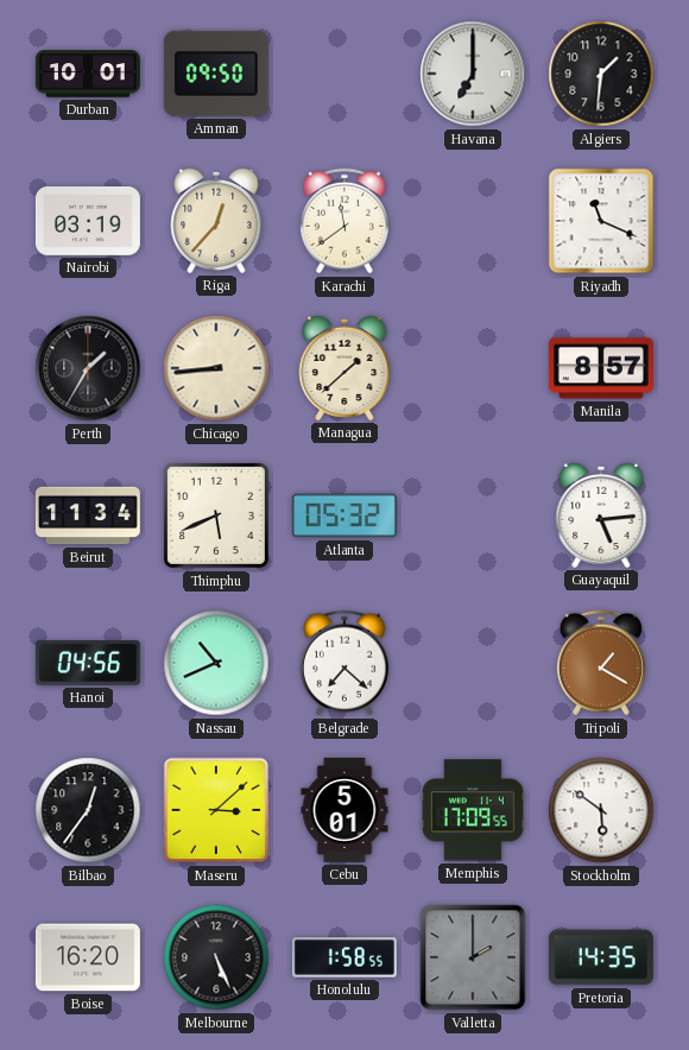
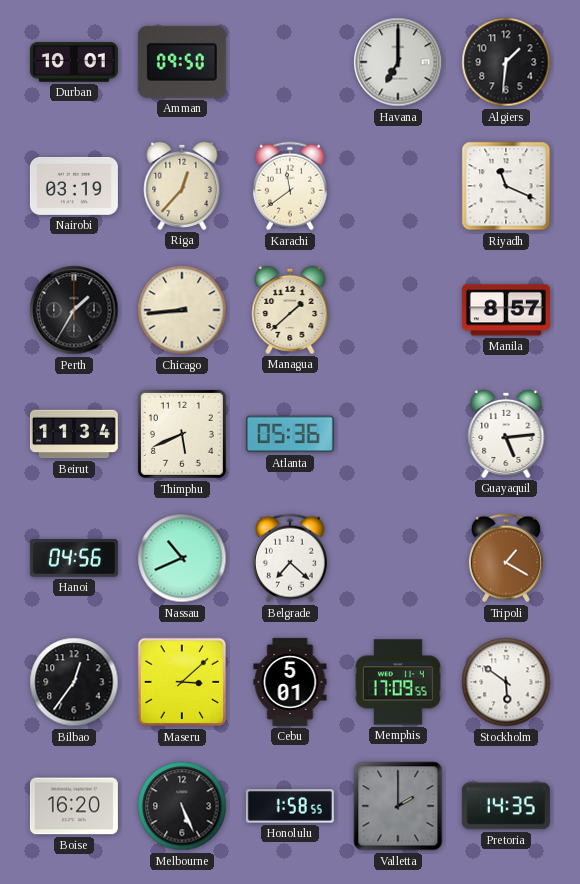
Atlanta: 05:32 -> 05:36 (290, 434)
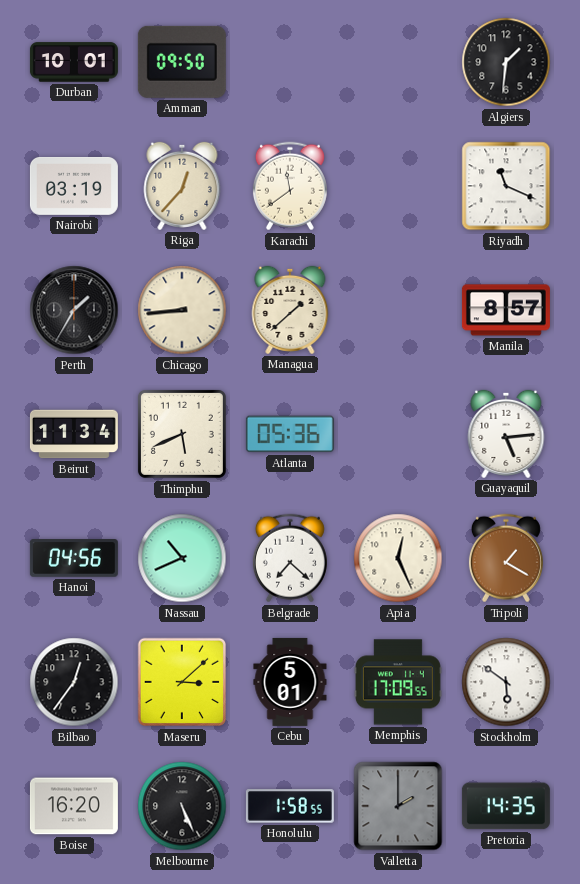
Havana: 7:00 -> none (398, 62)
Apia: none -> 12:26 (398, 558)
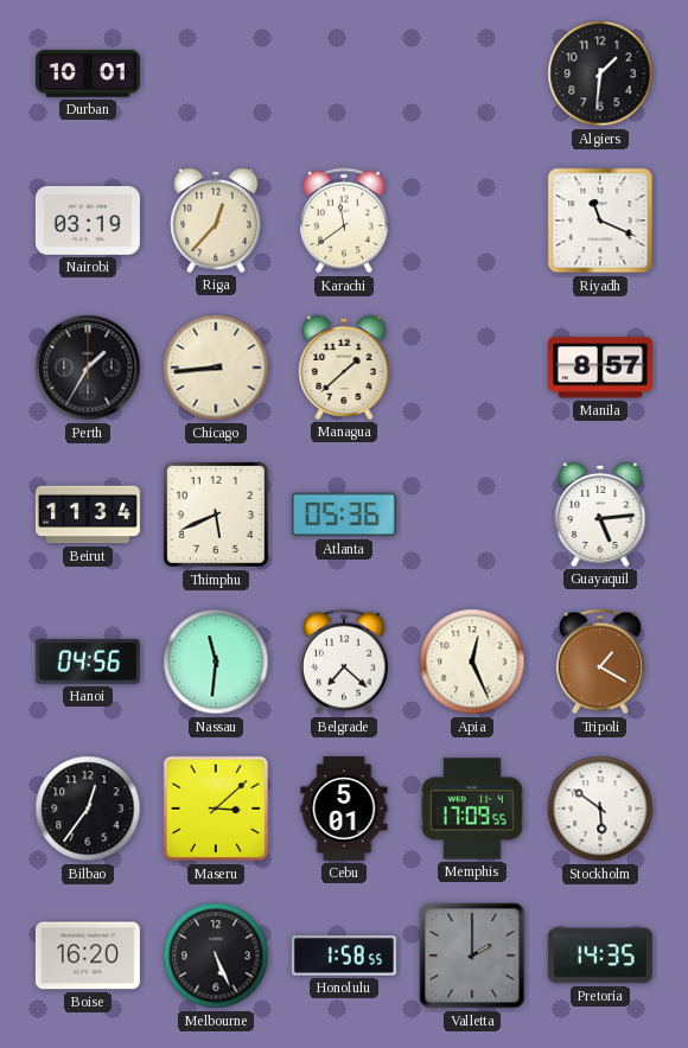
Amman: 09:50 -> none (182, 62)
Nassau: 10:41 -> 11:31 (216, 662)
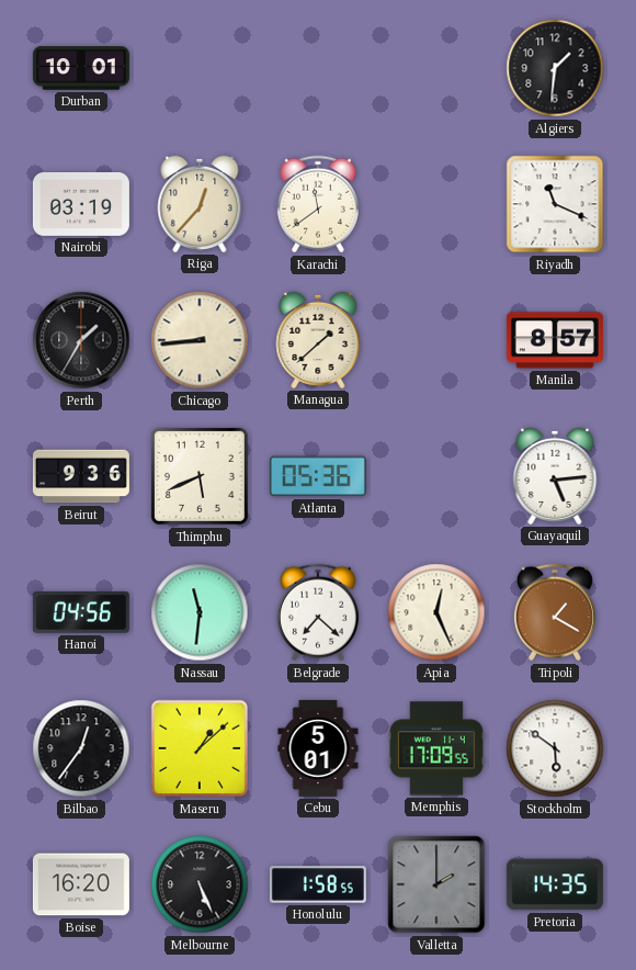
Beirut: 11:34 -> 9:36 (81, 476)
Maseru: 3:08 -> 1:08 (200, 748)
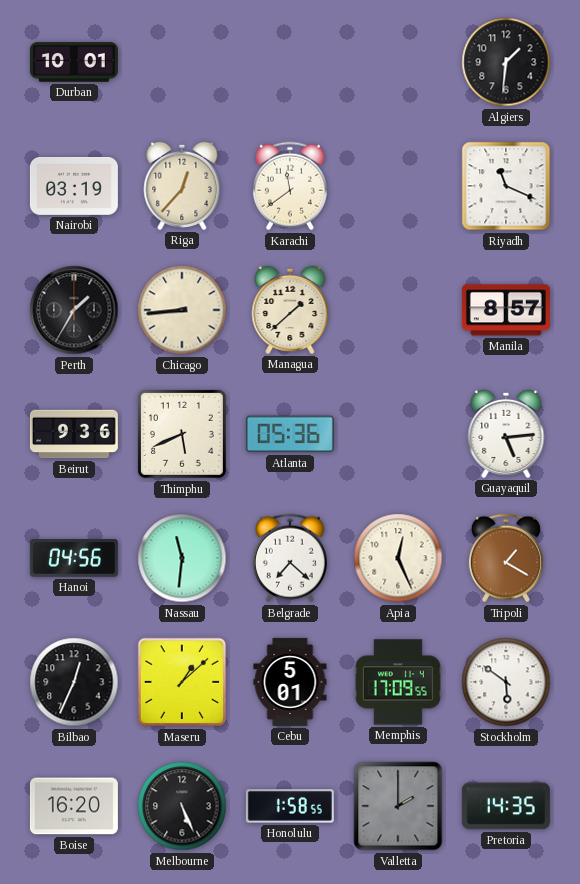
Bilbao: 12:36 -> 12:34 (74, 682)
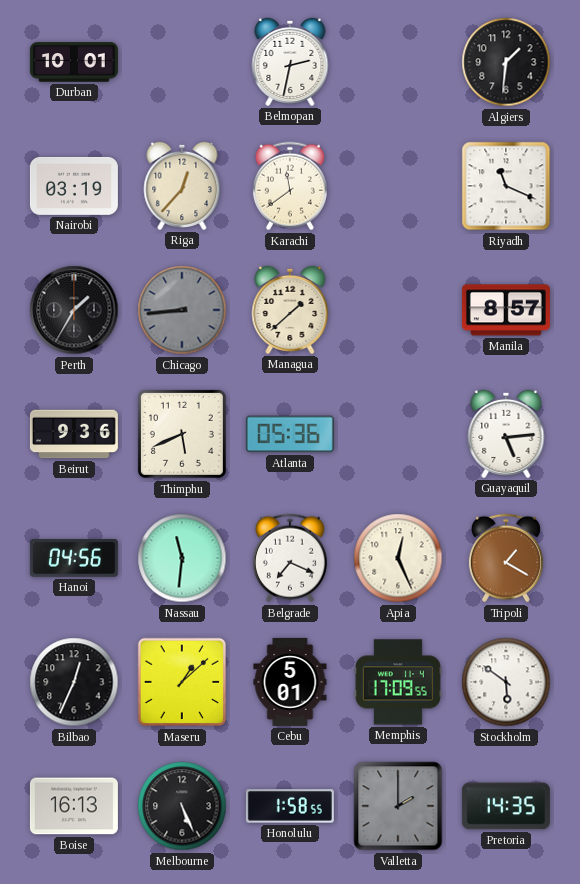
Belmopan: none -> 2:32 (290, 62)
Chicago dial: cream -> grey (182, 310)
Belgrade: 7:22 -> 7:19 (290, 558)
Boise: 16:20 -> 16:13 (74, 806)
